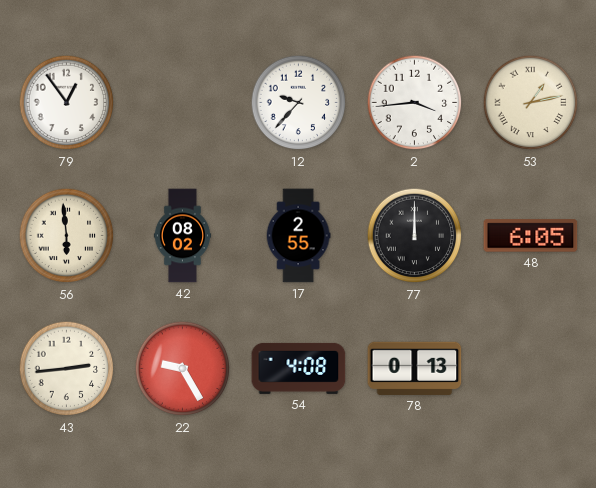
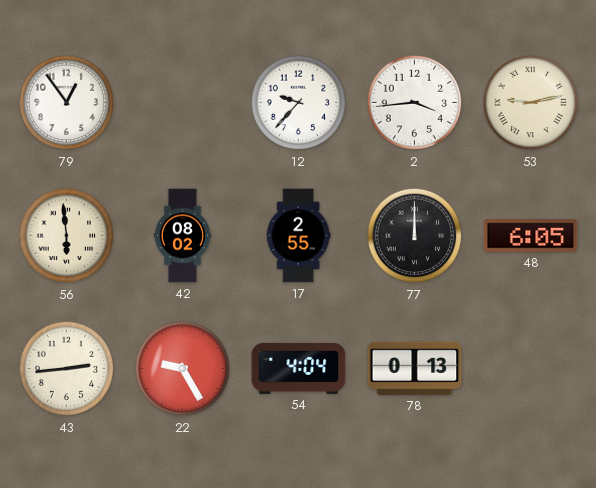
53: 1:13 -> 9:13 (531, 103)
54: 4:08 -> 4:04 (299, 368)
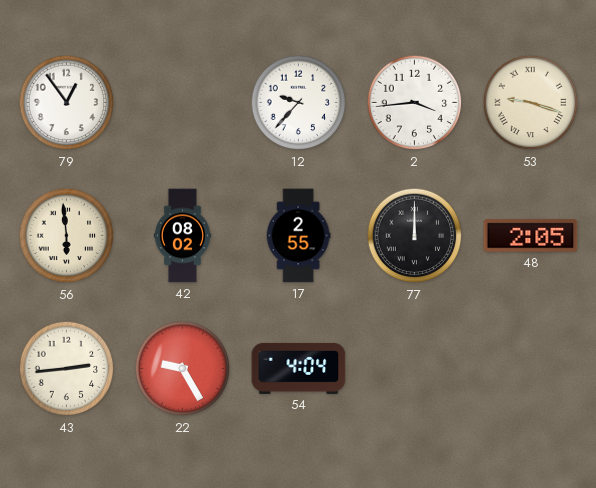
53: 9:13 -> 9:18 (531, 103)
48: 6:05 -> 2:05 (531, 236)
78: 0:13 -> none (415, 368)
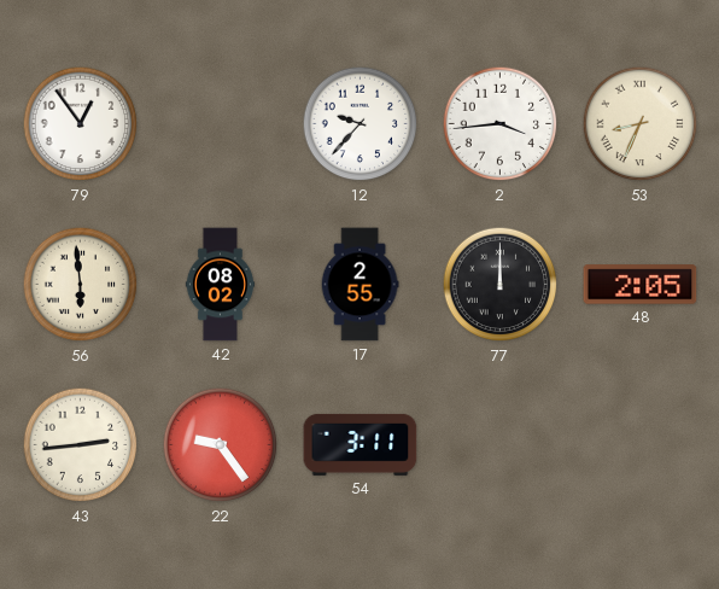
53: 9:18 -> 8:34 (641, 124)
22: 9:25 -> 9:24 (221, 445)
54: 4:04 -> 3:11 (361, 444)
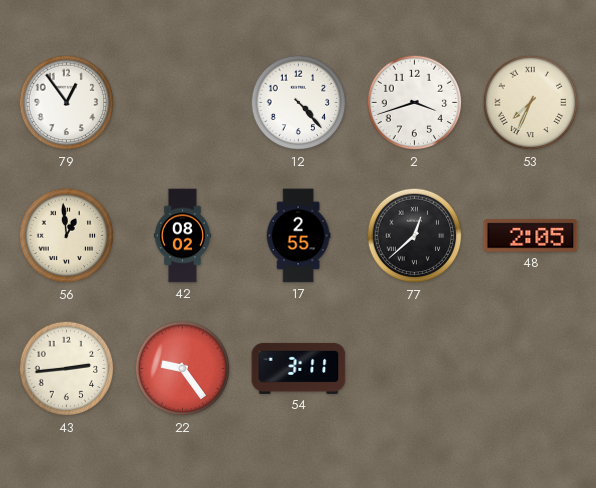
12: 9:37 -> 4:23 (299, 103)
2: 3:44 -> 3:42 (415, 103)
53: 8:34 -> 7:34 (531, 103)
56: 5:59 -> 12:59 (67, 236)
77: 12:00 -> 12:38 (415, 236)
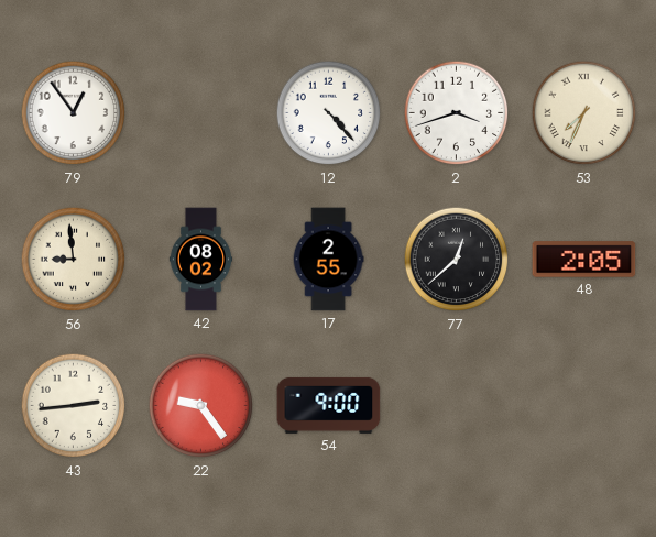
56: 12:59 -> 8:59 (74, 260)
54: 3:11 -> 9:00 (329, 405)
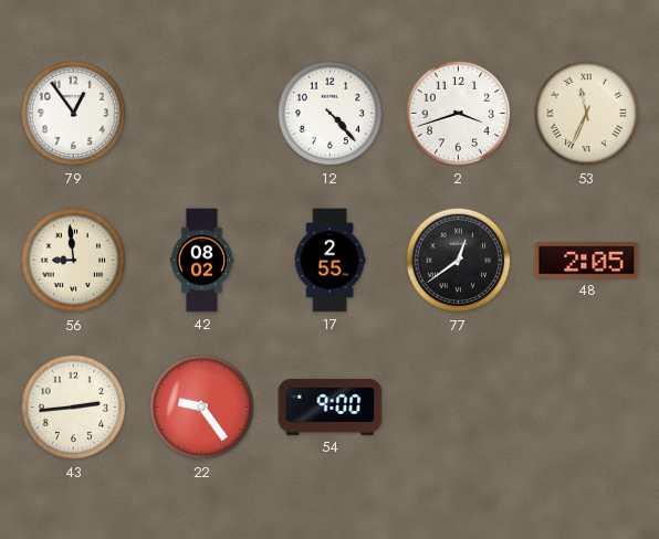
53: 7:34 -> 11:34 (587, 114)
77: 12:38 -> 12:39 (459, 261)
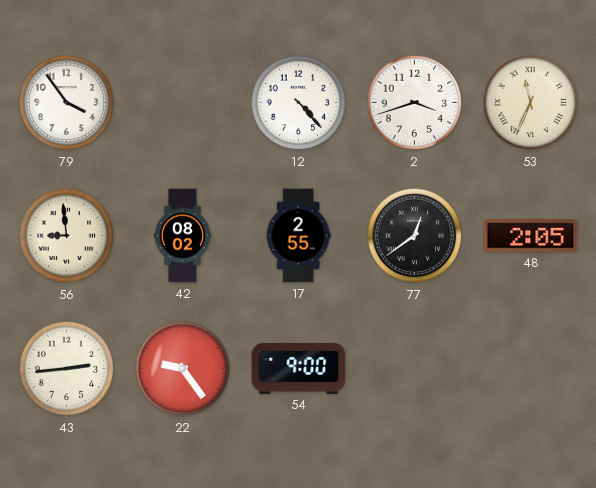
79: 12:54 -> 3:54 (67, 103)
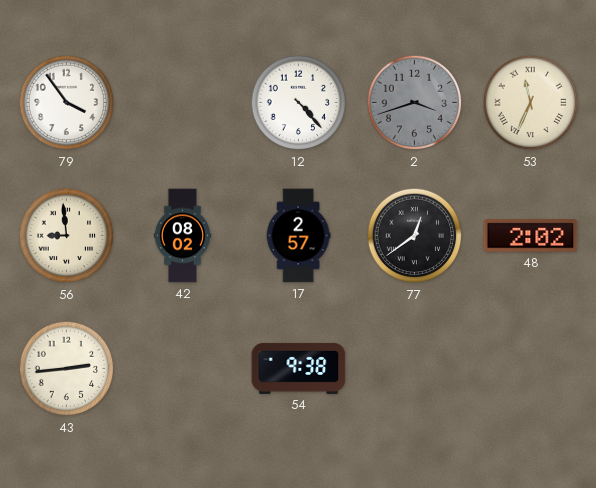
2 dial: white -> grey (415, 103)
17: 2:55 -> 2:57 (298, 236)
48: 2:05 -> 2:02 (531, 236)
22: 9:24 -> none (183, 369)
54: 9:00 -> 9:38 (299, 368)
